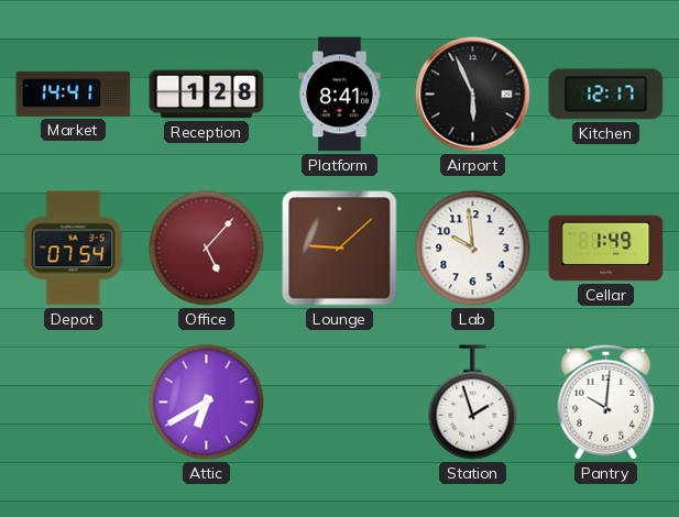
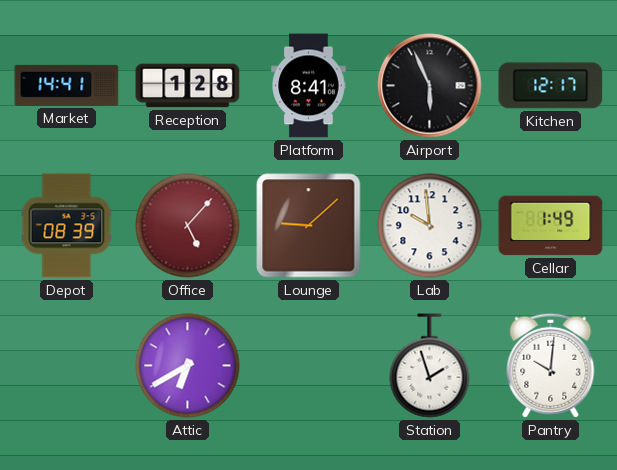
Depot: 07:54 -> 08:39 (67, 226)
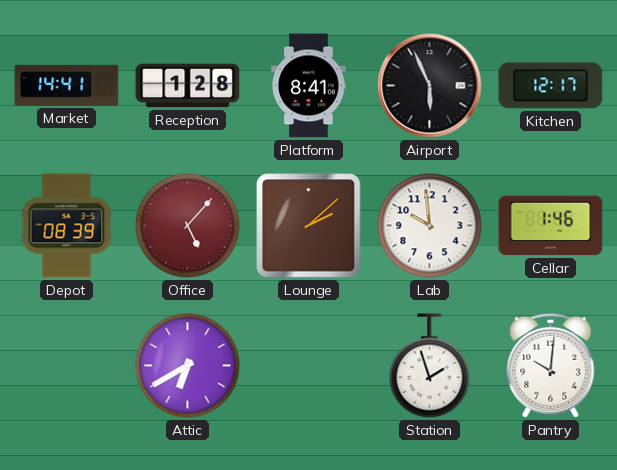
Lounge: 9:08 -> 2:08 (309, 226)
Cellar: 1:49 -> 1:46 (551, 226)
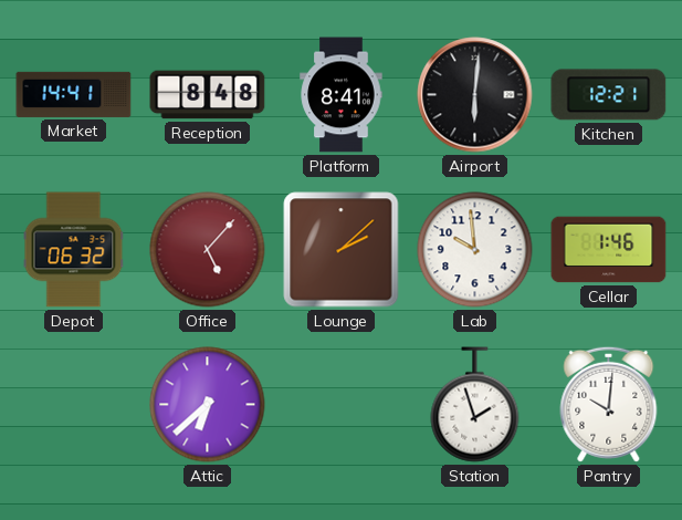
Reception: 1:28 -> 8:48 (208, 95)
Airport: 5:56 -> 6:01 (475, 95)
Kitchen: 12:17 -> 12:21 (609, 95)
Depot: 08:39 -> 06:32 (74, 250)
Attic: 6:40 -> 6:38 (208, 405)
